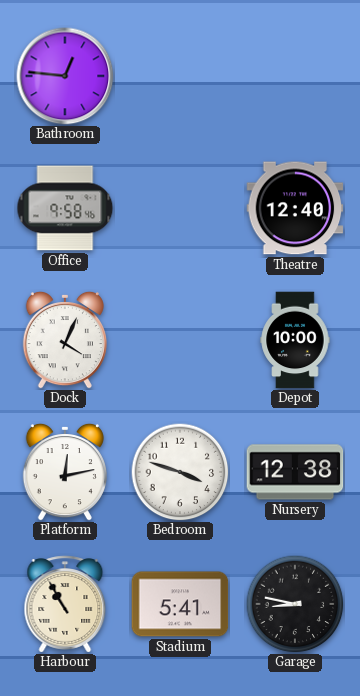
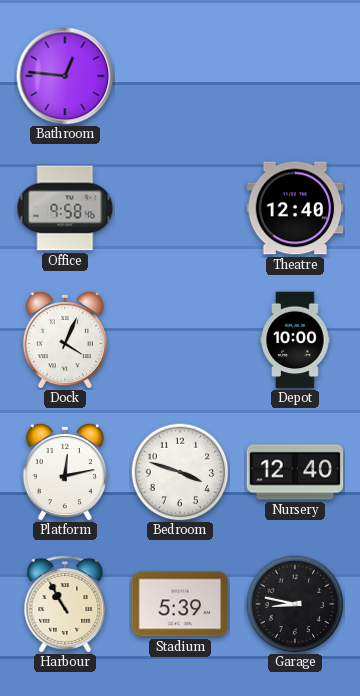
Nursery: 12:38 -> 12:40 (295, 472)
Stadium: 5:41 -> 5:39 (180, 604)
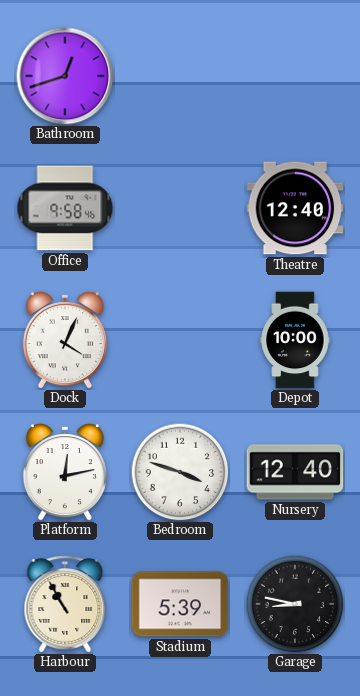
Bathroom: 12:46 -> 12:42 (65, 76)
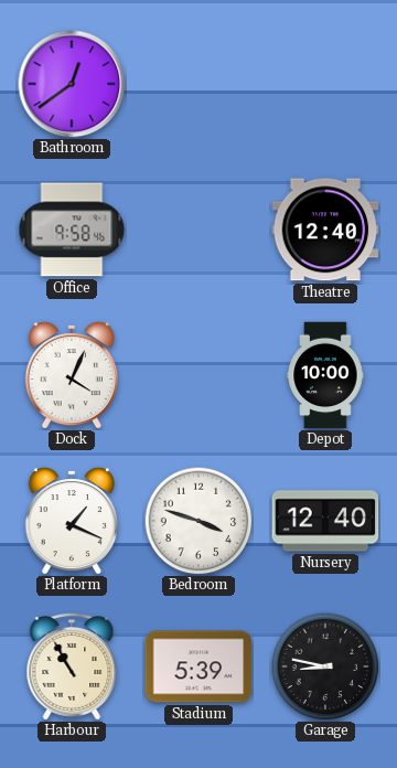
Bathroom: 12:42 -> 12:39 (72, 84)
Platform: 12:13 -> 1:19 (72, 521)
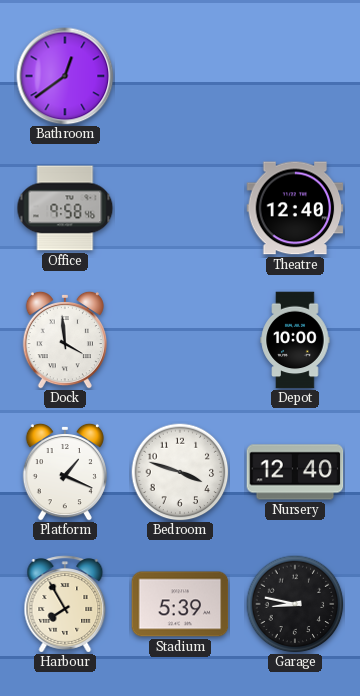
Dock: 4:04 -> 3:59 (65, 340)
Harbour: 10:55 -> 7:55 (65, 604)
